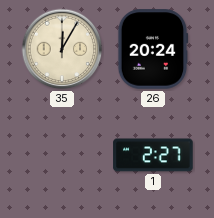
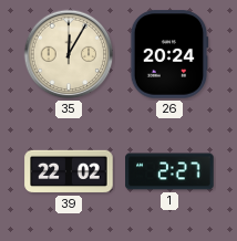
39: none -> 22:02 (69, 171)
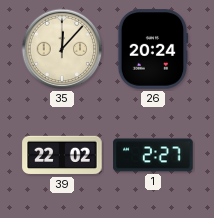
35: 12:05 -> 12:07 (62, 49)
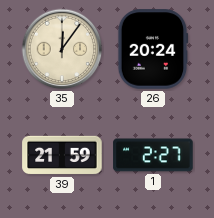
35: 12:07 -> 12:06 (62, 49)
39: 22:02 -> 21:59 (62, 155)
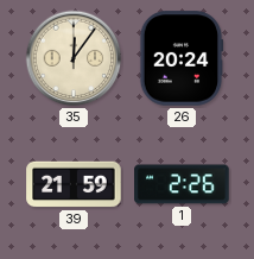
1: 2:27 -> 2:26 (182, 184)
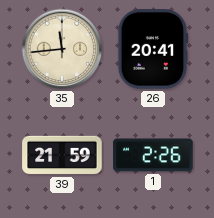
35: 12:06 -> 11:44 (62, 49)
26: 20:24 -> 20:41 (153, 49)
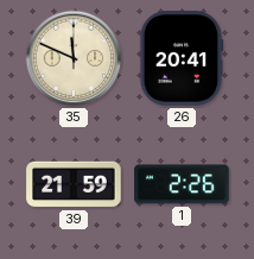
35: 11:44 -> 11:49 (74, 58)
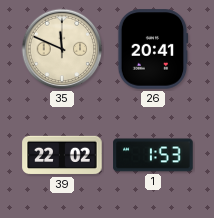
39: 21:59 -> 22:02 (62, 155)
1: 2:26 -> 1:53 (153, 155)
